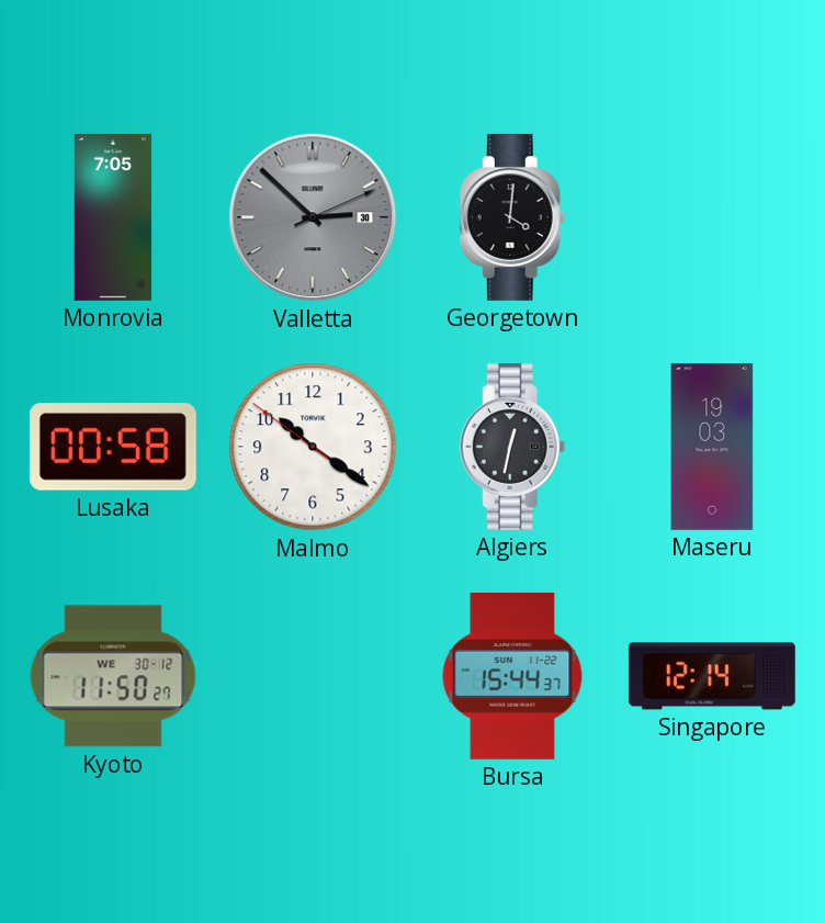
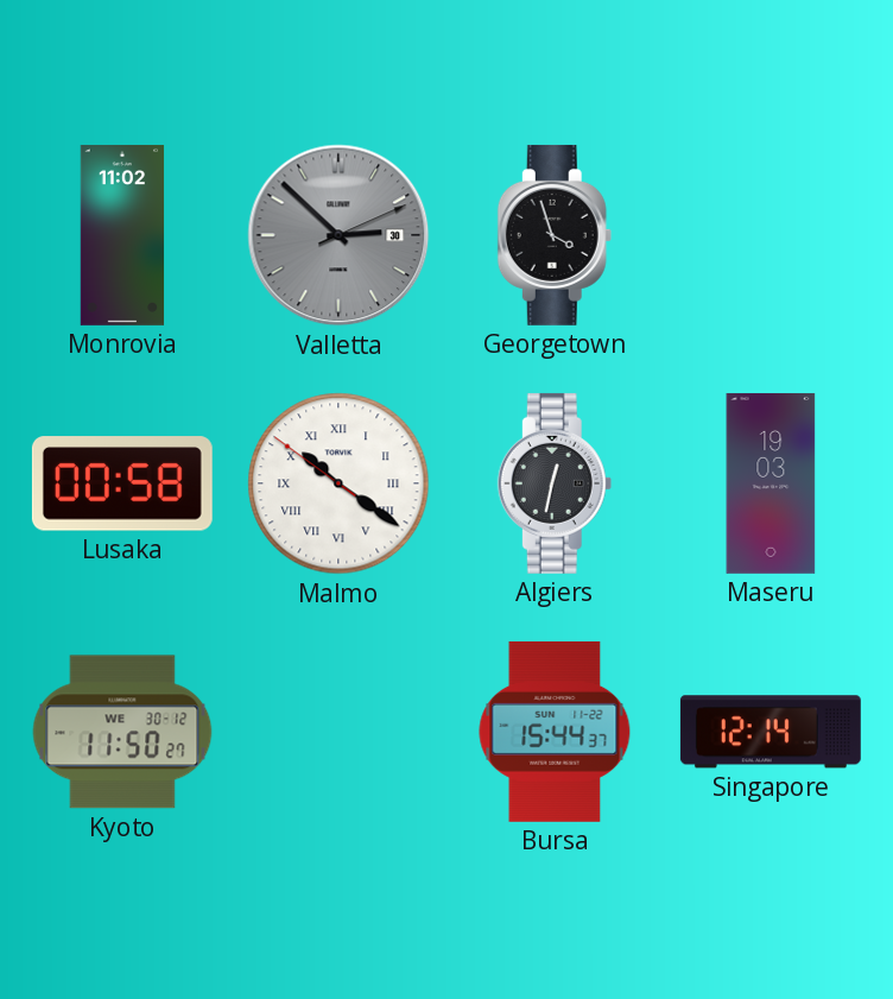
Monrovia: 7:05 -> 11:02 (122, 235)
Georgetown: 4:01 -> 3:57 (555, 235)
Malmo numerals: Arabic -> Roman (338, 483)
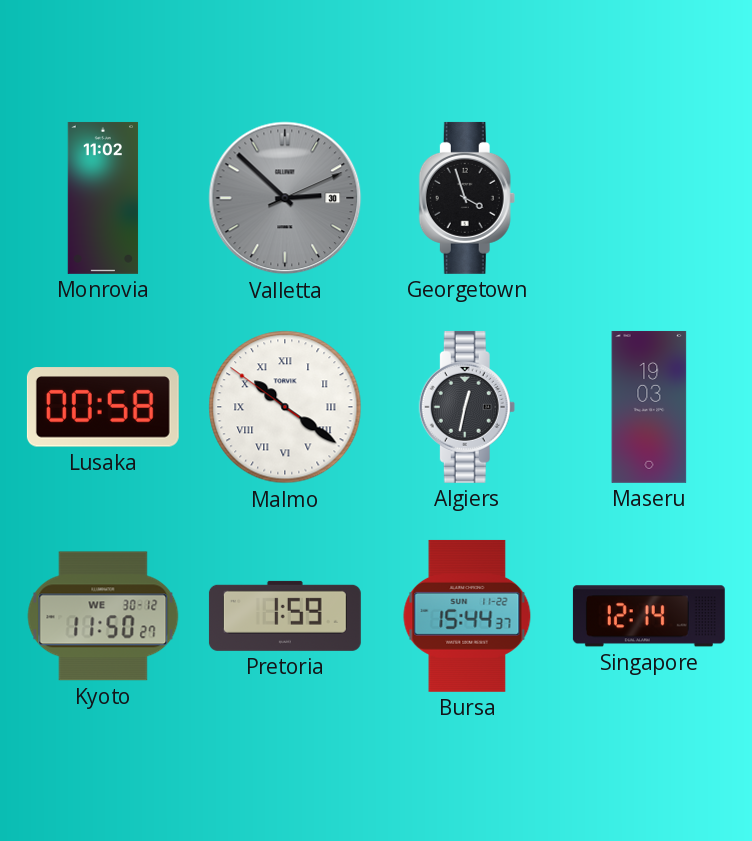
Pretoria: none -> 1:59 (285, 616)
